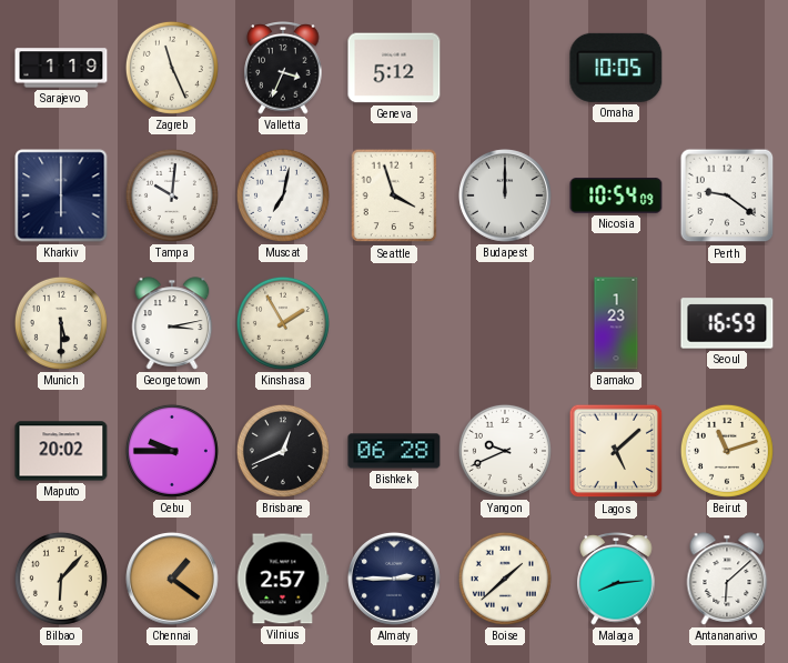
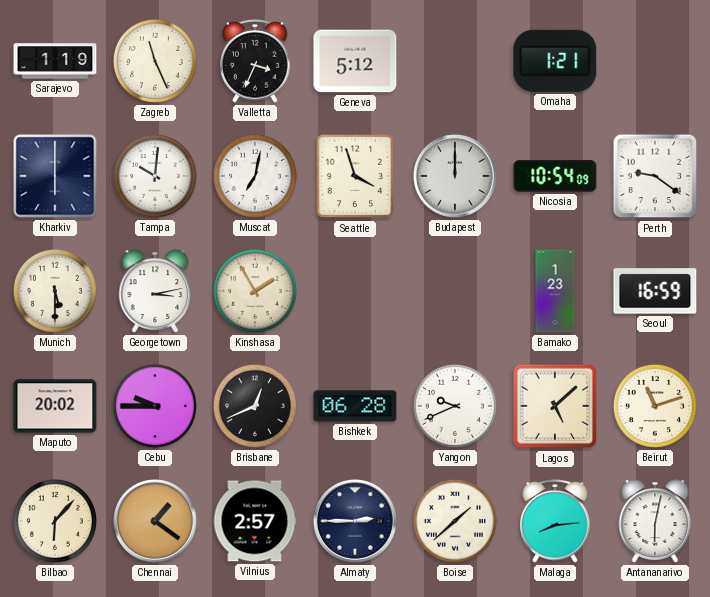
Omaha: 10:05 -> 1:21 (555, 61)
Antananarivo: 6:08 -> 6:02 (655, 521)
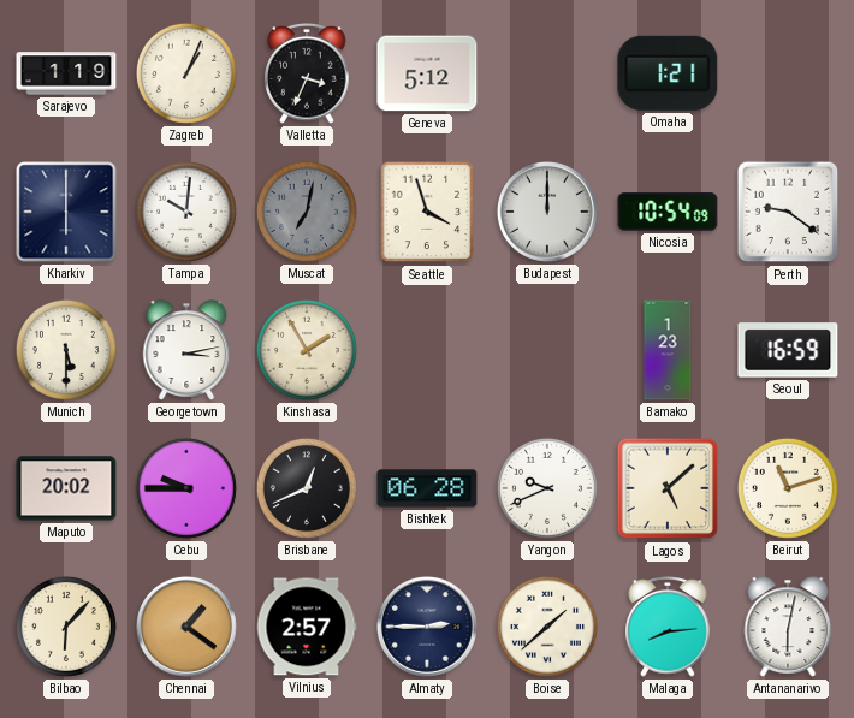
Zagreb: 11:26 -> 1:04 (186, 73)
Muscat dial: white -> grey (307, 212)
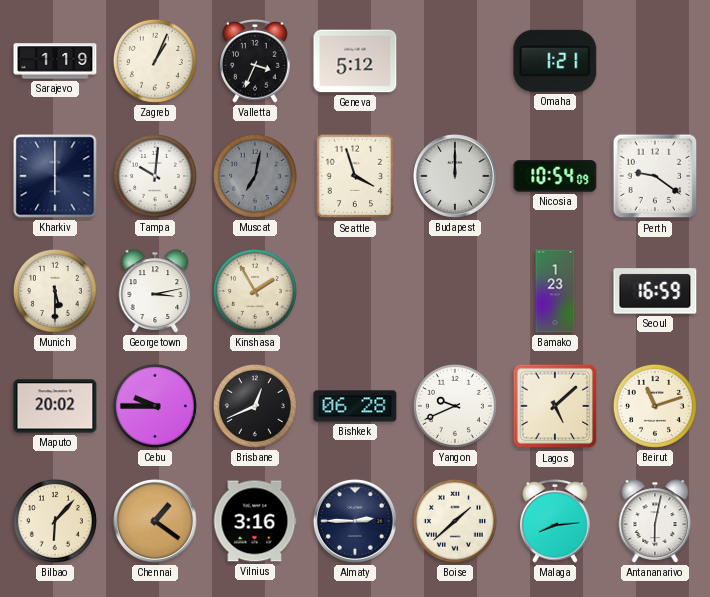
Vilnius: 2:57 -> 3:16 (255, 521)
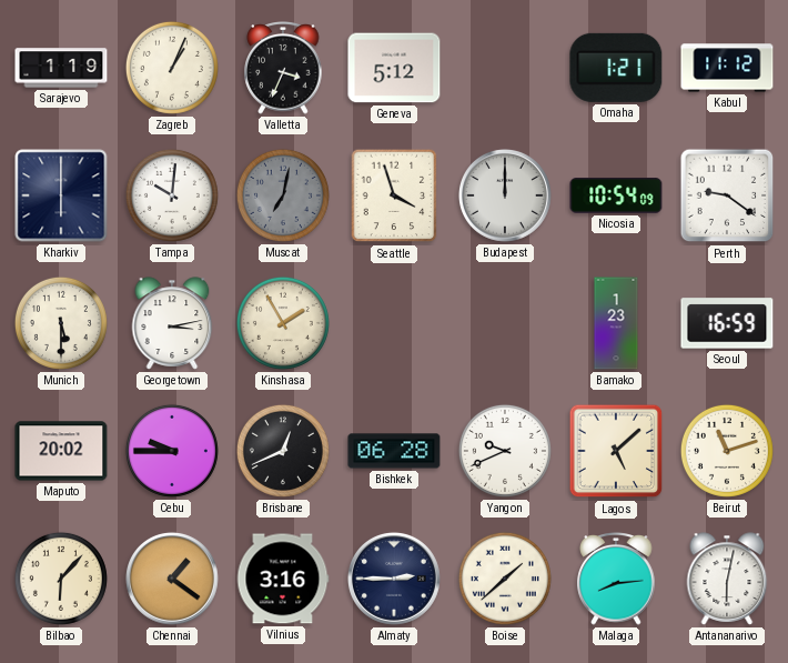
Kabul: none -> 11:12 (727, 68)
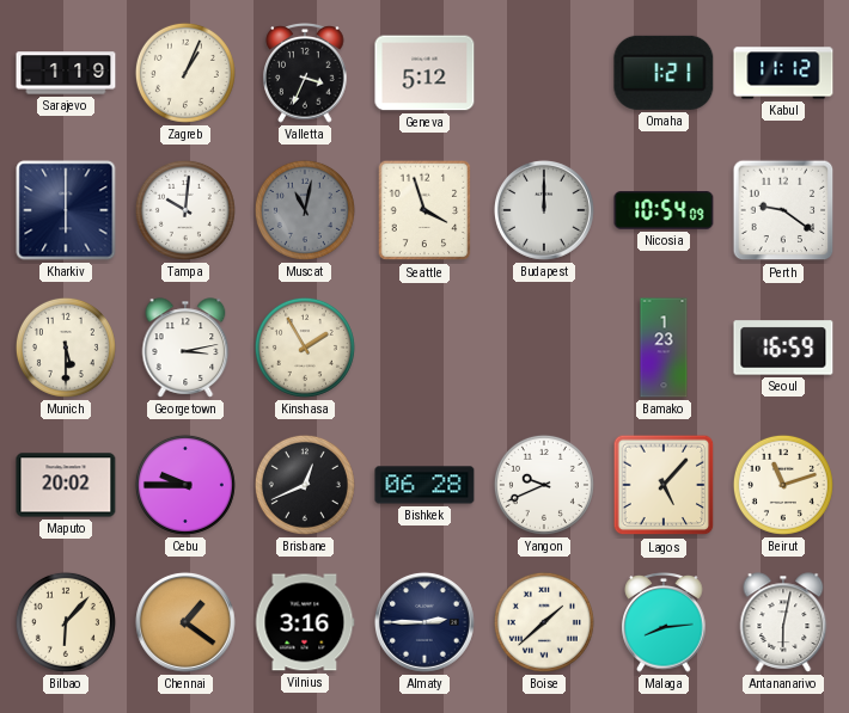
Muscat: 7:02 -> 11:02 (305, 210)
Lagos: 5:08 -> 5:07 (664, 485)
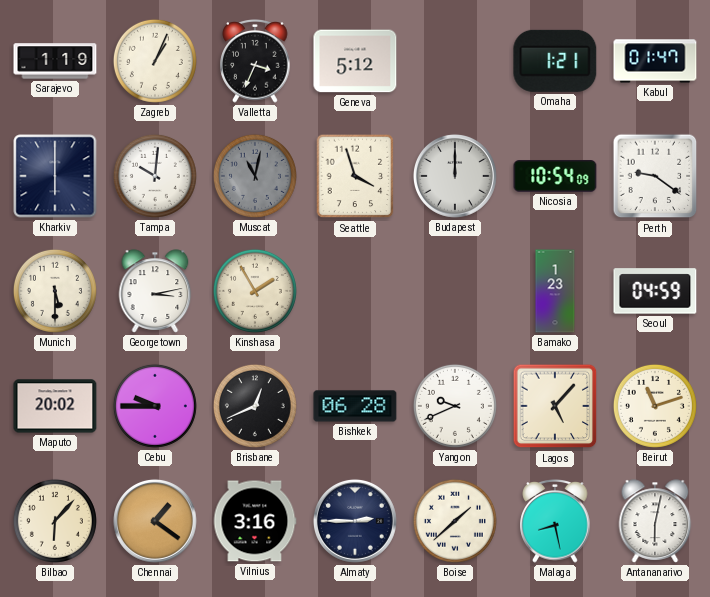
Kabul: 11:12 -> 01:47 (655, 61)
Seoul: 16:59 -> 04:59 (655, 291)
Malaga: 8:14 -> 8:28 (555, 522)
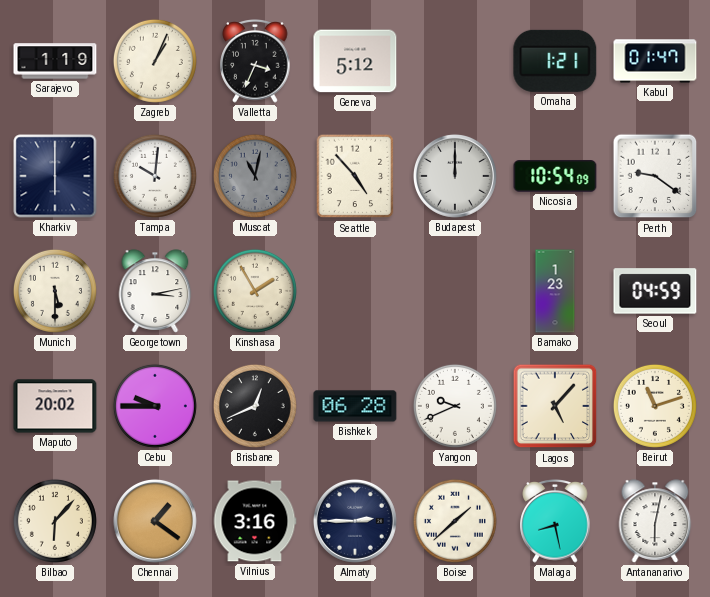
Seattle: 3:57 -> 4:53 (355, 176)
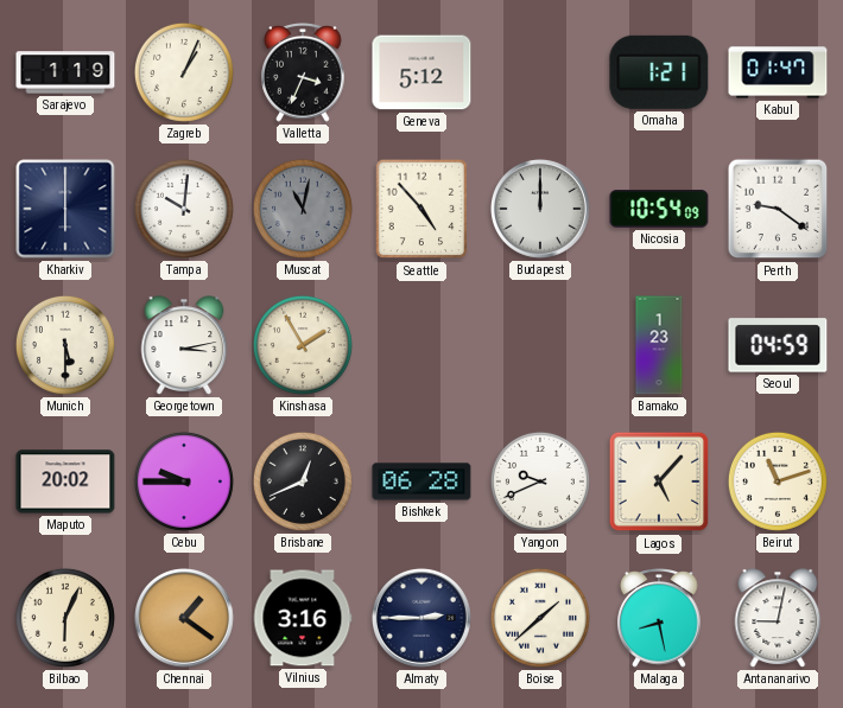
Bilbao: 6:07 -> 6:04 (65, 618)
Antananarivo: 6:02 -> 9:02 (778, 618)
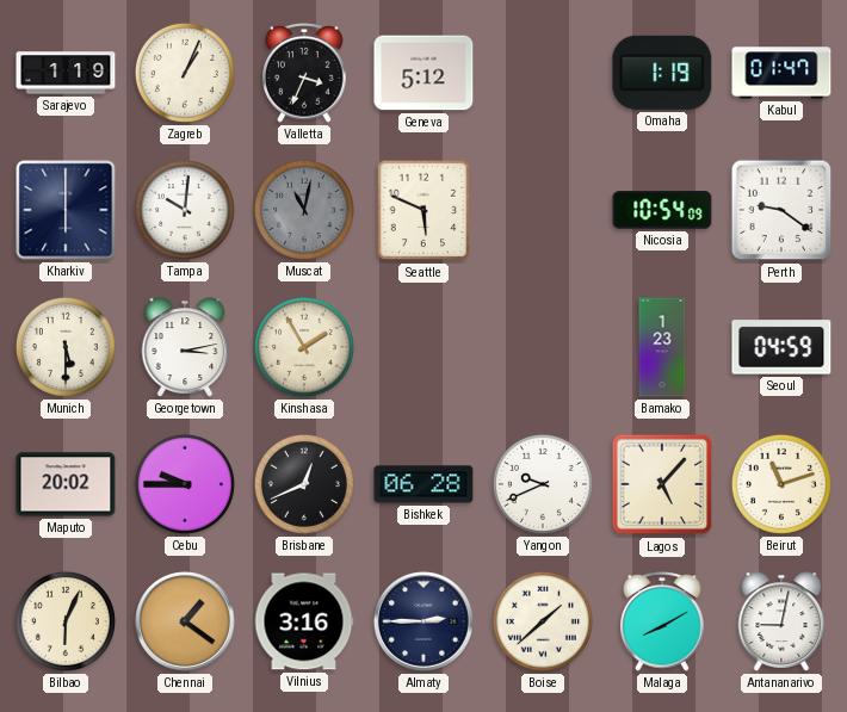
Omaha: 1:21 -> 1:19 (662, 73)
Seattle: 4:53 -> 5:49 (423, 210)
Budapest: 12:00 -> none (540, 209)
Malaga: 8:28 -> 8:10 (662, 623)
